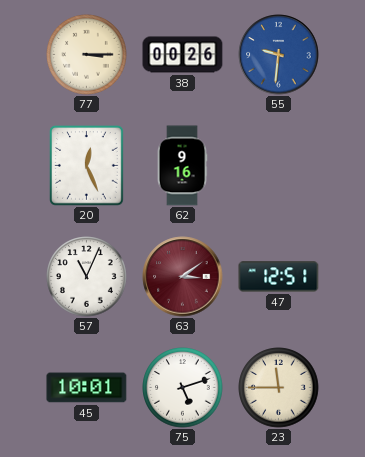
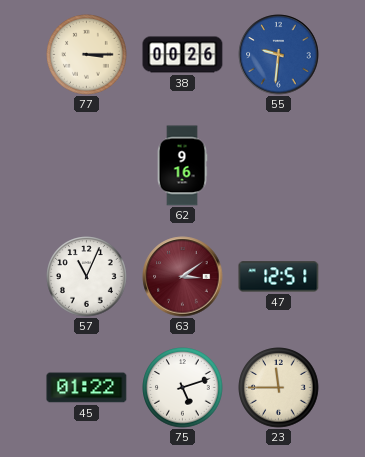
20: 12:26 -> none (87, 166)
45: 10:01 -> 01:22 (87, 388)
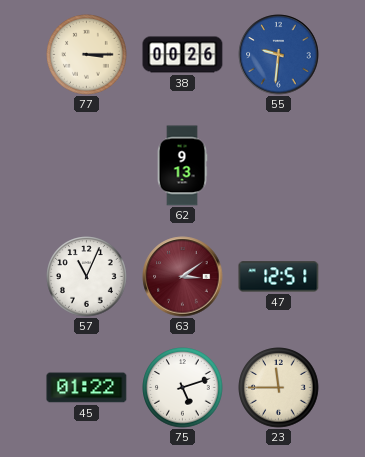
62: 9:16 -> 9:13 (182, 166)
